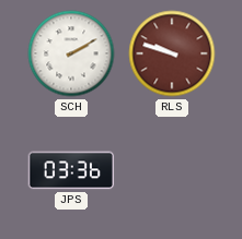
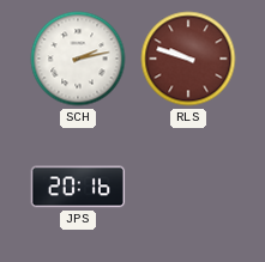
SCH: 2:10 -> 2:13 (78, 59)
JPS: 03:36 -> 20:16 (78, 187)
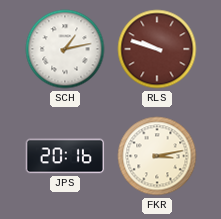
SCH: 2:13 -> 1:13 (65, 49)
FKR: none -> 3:13 (157, 156)
